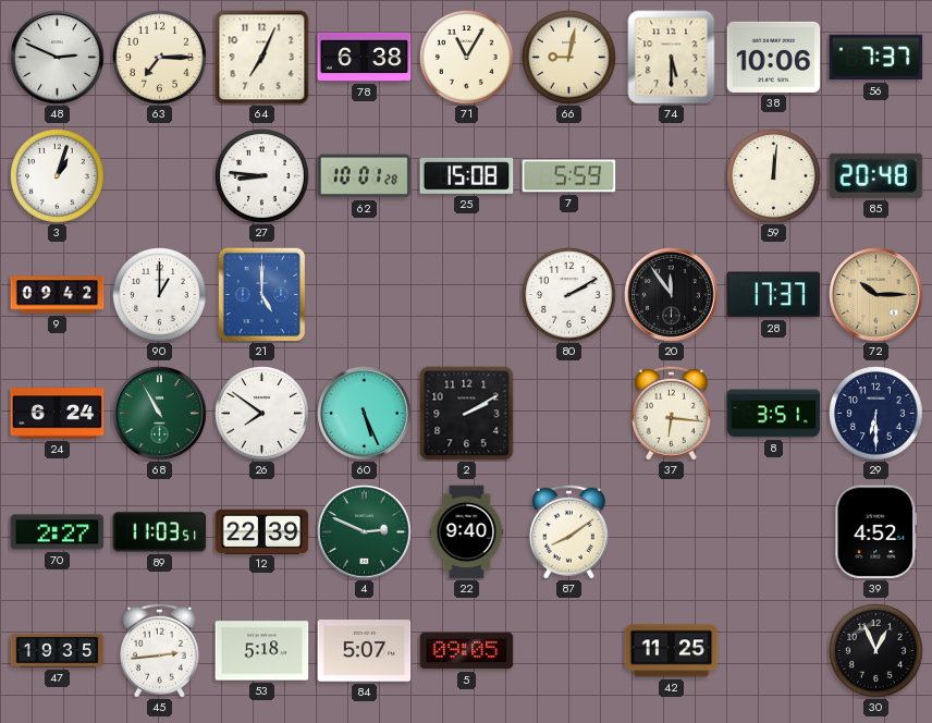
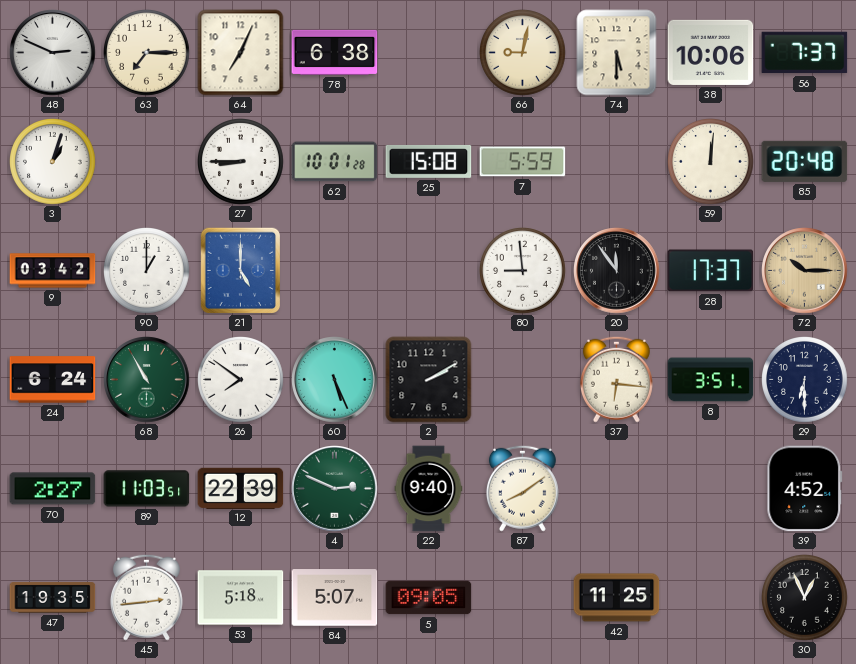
71: 11:05 -> none (467, 58)
27: 8:46 -> 8:45 (241, 162)
9: 09:42 -> 03:42 (53, 271)
80: 2:10 -> 8:59 (523, 271)
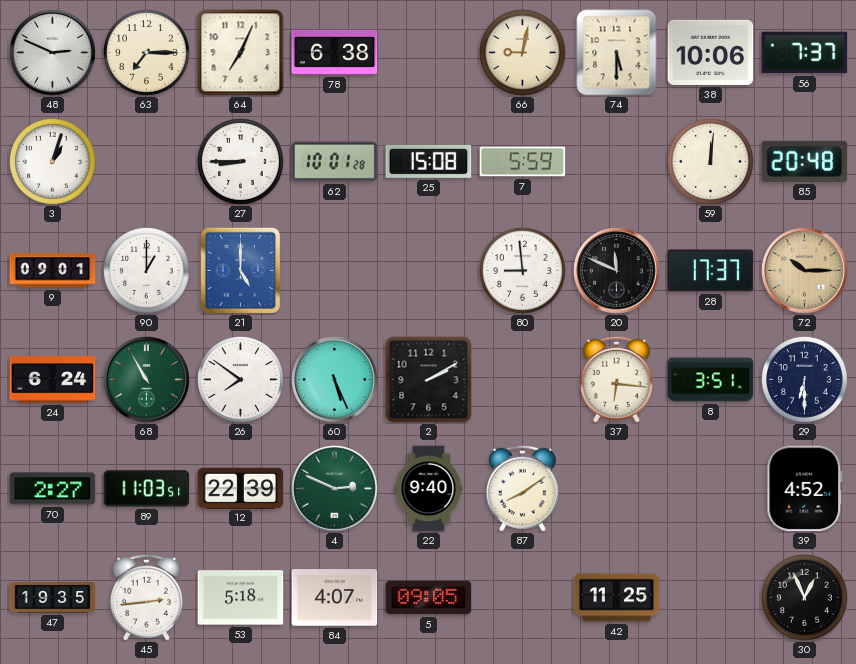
9: 03:42 -> 09:01 (53, 271)
20: 11:54 -> 11:49 (617, 271)
84: 5:07 -> 4:07 (335, 598)
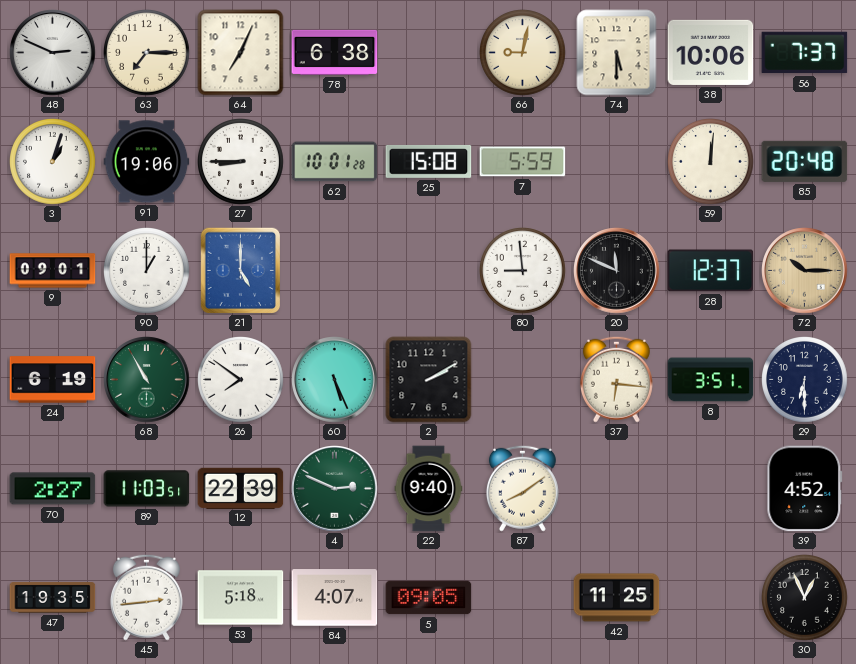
91: none -> 19:06 (147, 162)
28: 17:37 -> 12:37 (711, 271)
24: 6:24 -> 6:19 (53, 380)
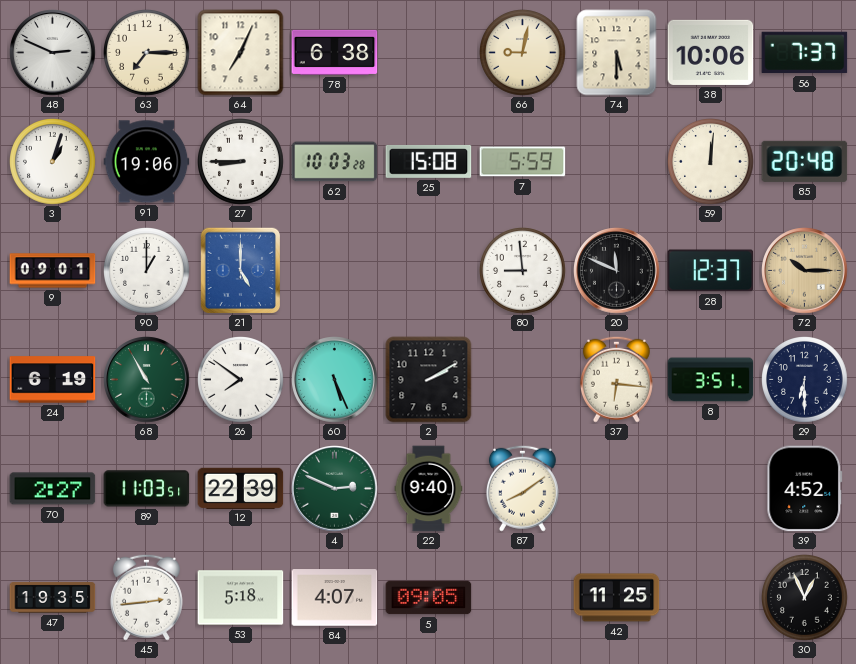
62: 10:01 -> 10:03 (335, 162)
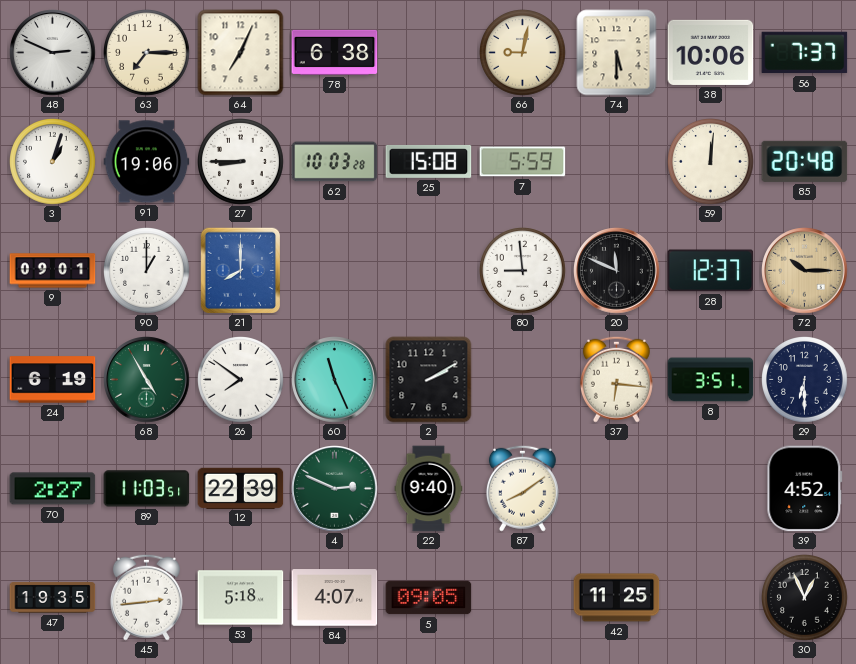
21: 5:00 -> 8:00 (240, 270)
68: 10:55 -> 4:55 (147, 380)
60: 5:26 -> 11:26 (335, 380)
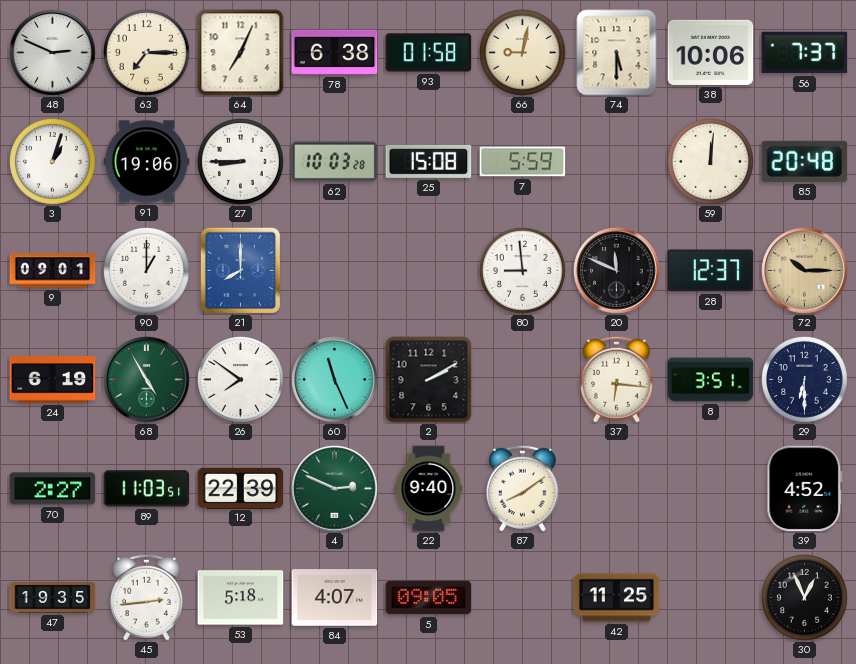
93: none -> 01:58 (429, 53)
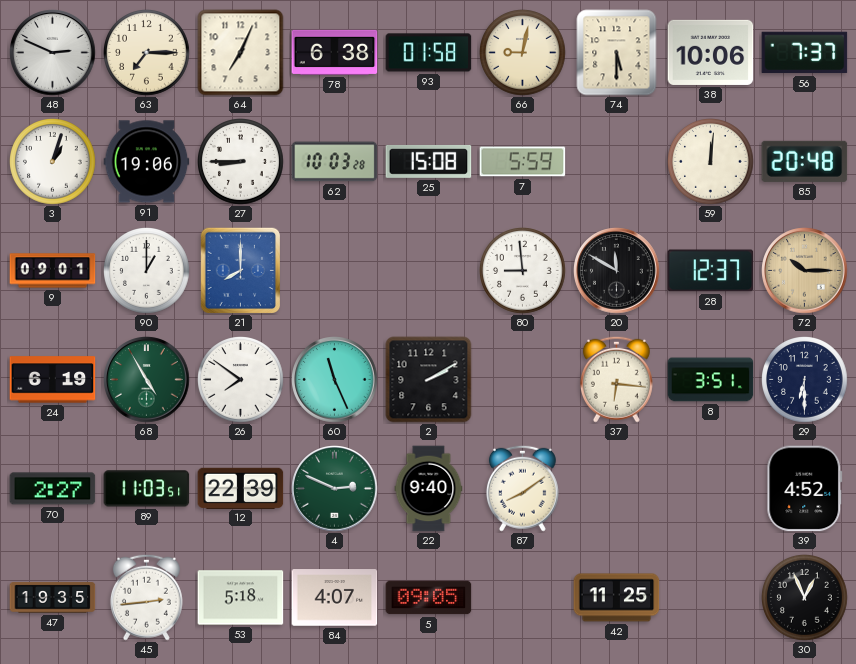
20: 11:49 -> 11:50 (617, 271)
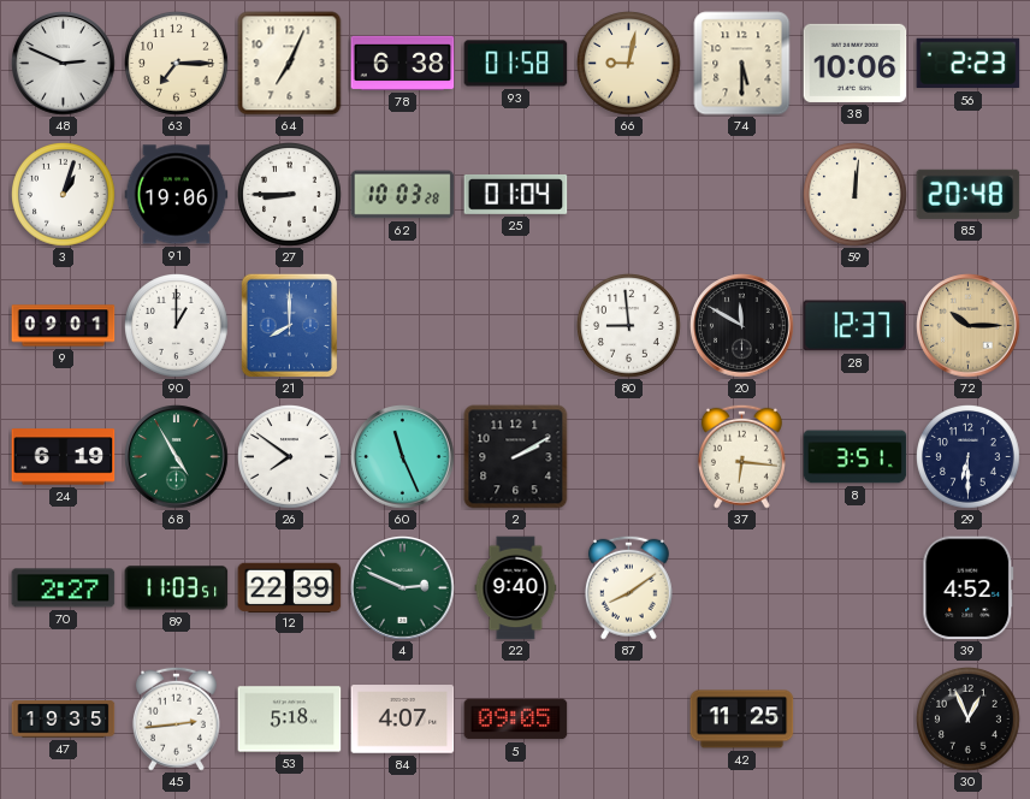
56: 7:37 -> 2:23 (969, 64)
25: 15:08 -> 01:04 (516, 195)
7: 5:59 -> none (523, 162)
